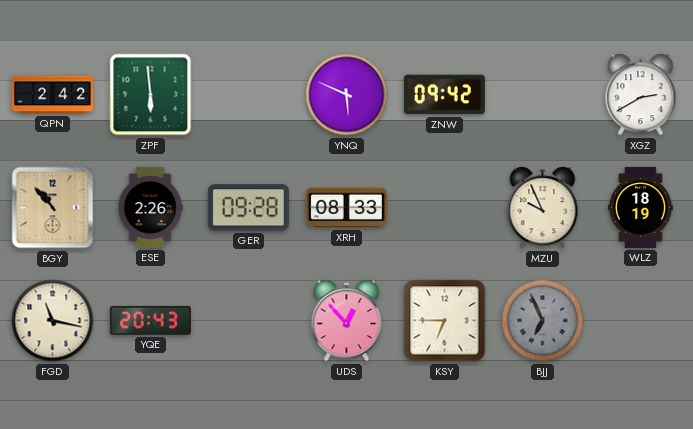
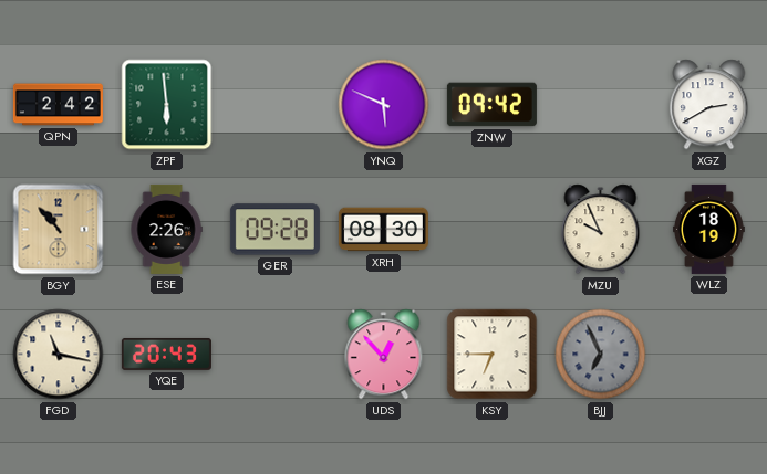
XRH: 08:33 -> 08:30 (383, 230)
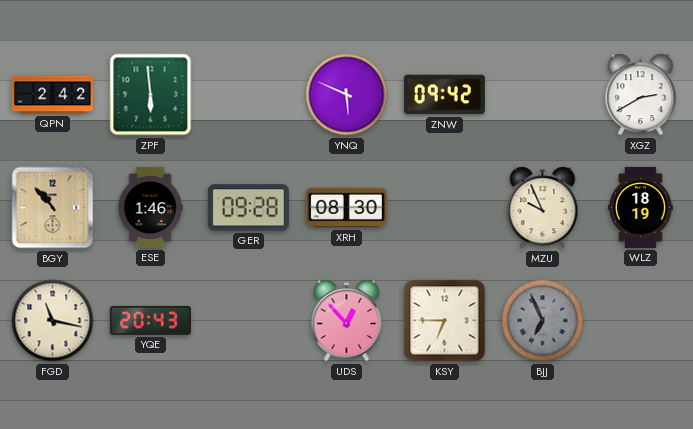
ESE: 2:26 -> 1:46 (150, 207)
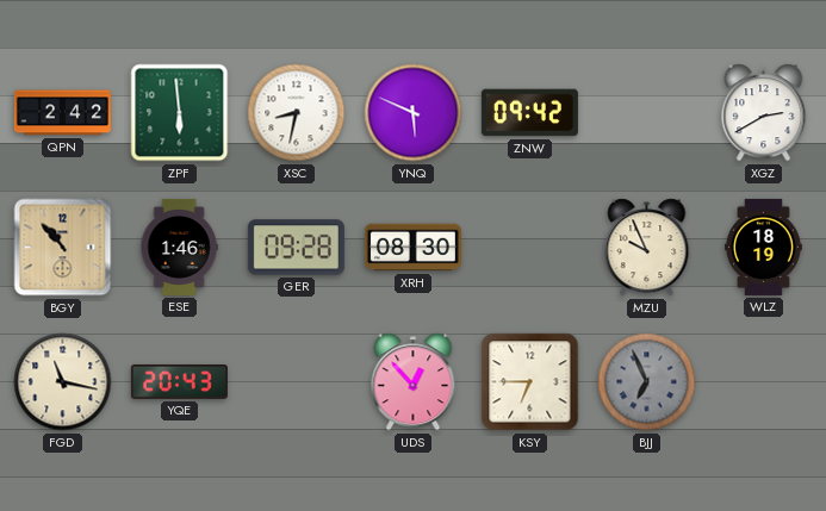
XSC: none -> 8:32 (297, 113)
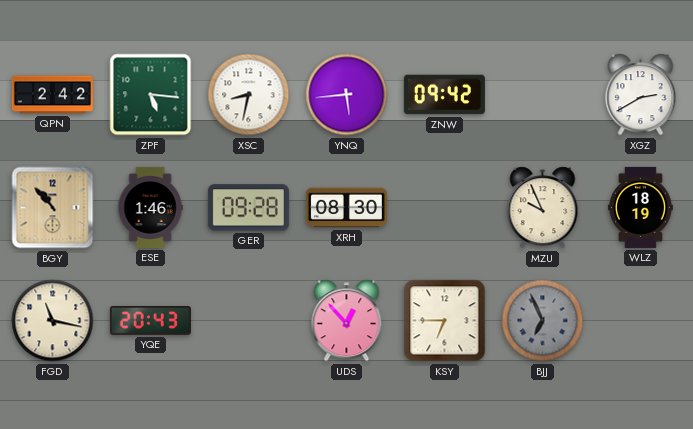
ZPF: 5:59 -> 5:16 (151, 95)
YNQ: 5:49 -> 5:44 (347, 95)
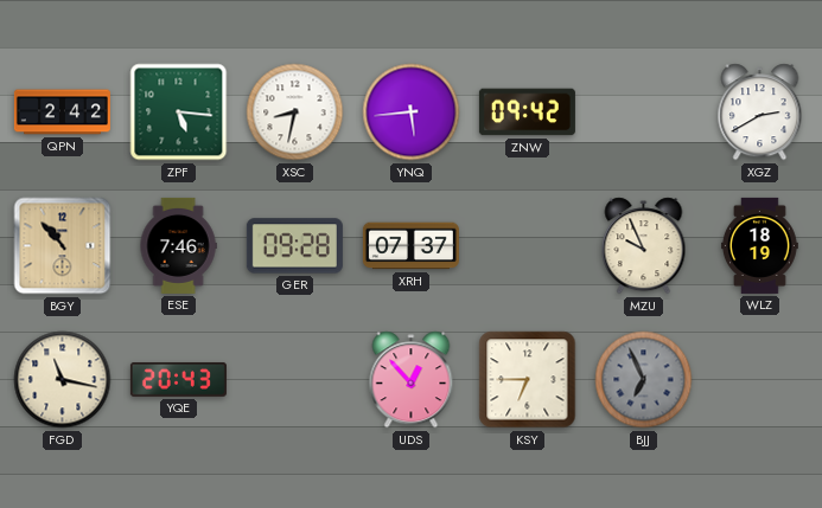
ESE: 1:46 -> 7:46 (178, 245)
XRH: 08:30 -> 07:37 (410, 246)
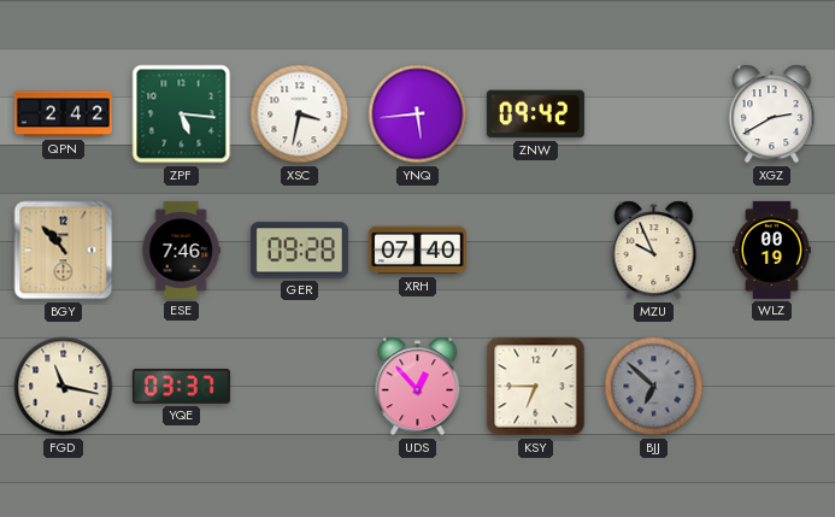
XSC: 8:32 -> 3:32 (300, 114)
XRH: 07:37 -> 07:40 (417, 251)
WLZ: 18:19 -> 00:19 (771, 249)
YQE: 20:43 -> 03:37 (181, 386)
BJJ: 6:56 -> 6:52 (654, 387)
